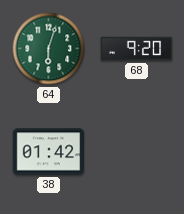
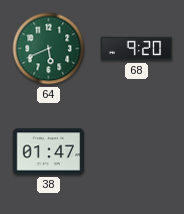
64: 6:03 -> 5:41 (49, 49)
38: 01:42 -> 01:47 (49, 152)
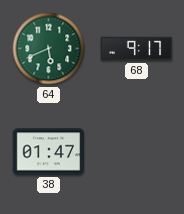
68: 9:20 -> 9:17 (137, 49)
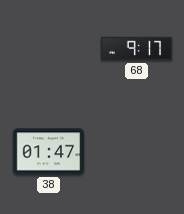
64: 5:41 -> none (49, 49)
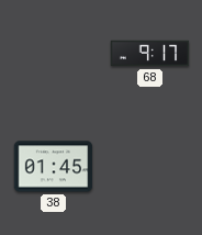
38: 01:47 -> 01:45 (54, 167)
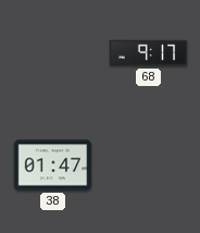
38: 01:45 -> 01:47 (53, 165)
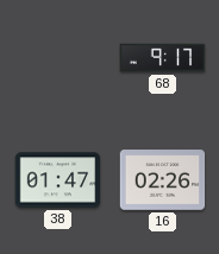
16: none -> 02:26 (163, 180)
